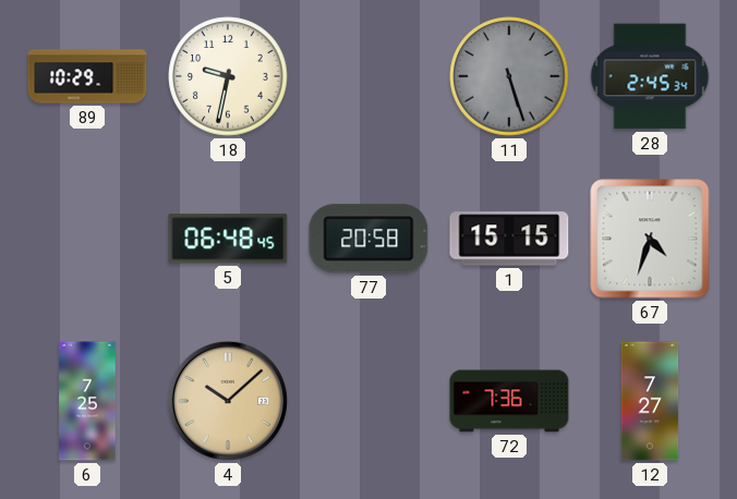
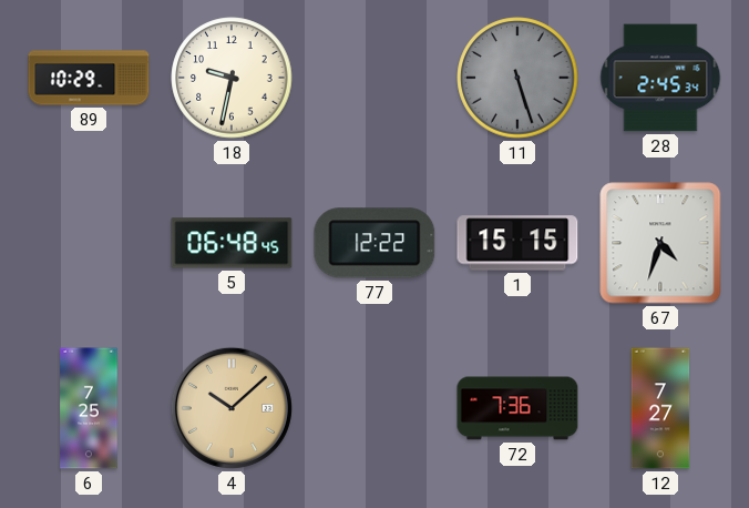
77: 20:58 -> 12:22 (374, 243)
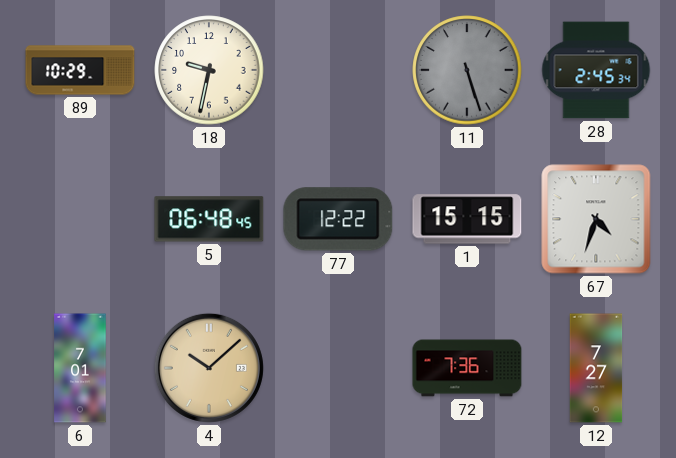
6: 7:25 -> 7:01 (80, 368)
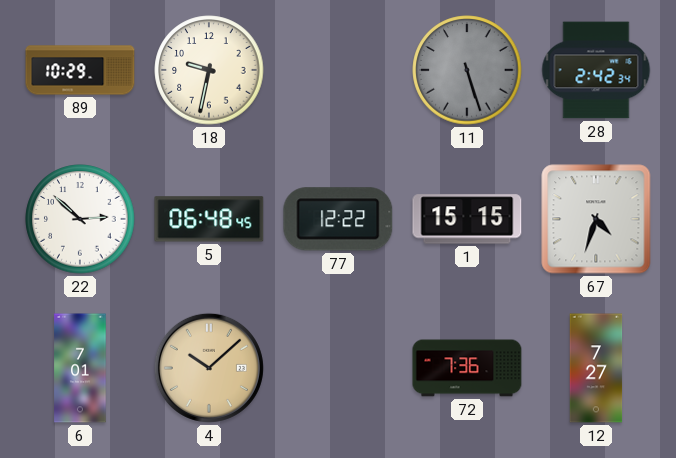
28: 2:45 -> 2:42 (596, 70)
22: none -> 2:52 (80, 219)
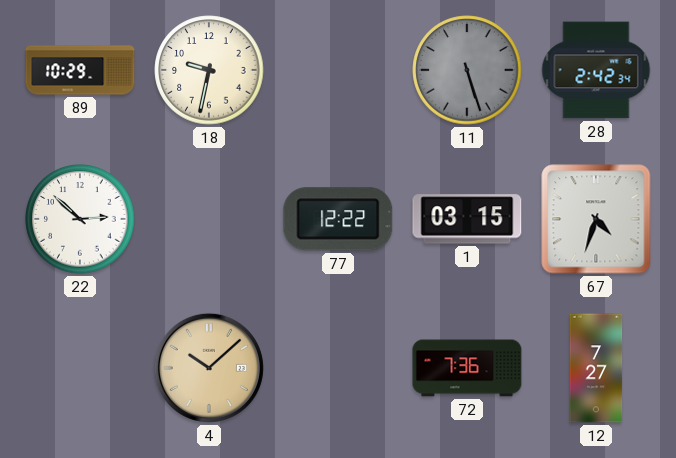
5: 06:48 -> none (209, 219)
1: 15:15 -> 03:15 (467, 219)
6: 7:01 -> none (80, 368)
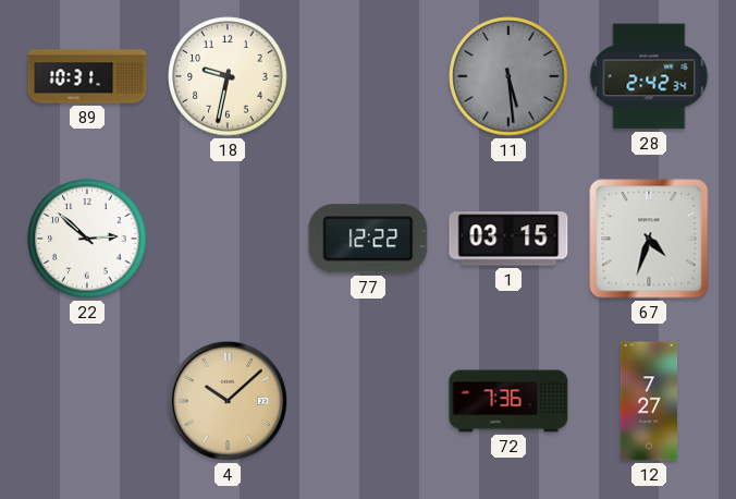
89: 10:29 -> 10:31 (87, 76)
11: 5:27 -> 5:29 (508, 76)
